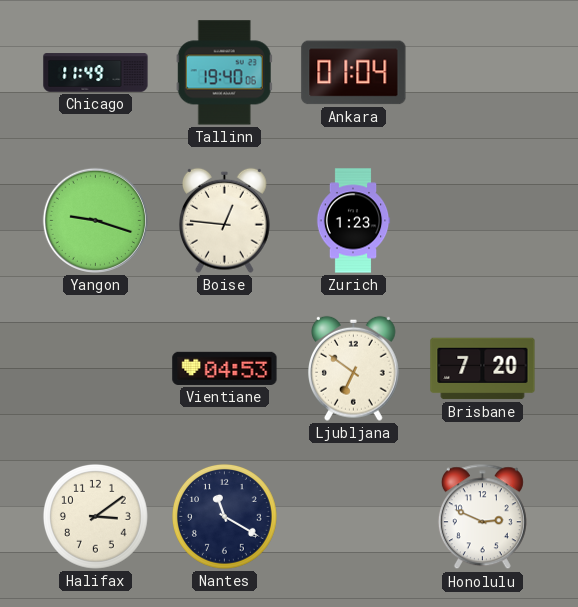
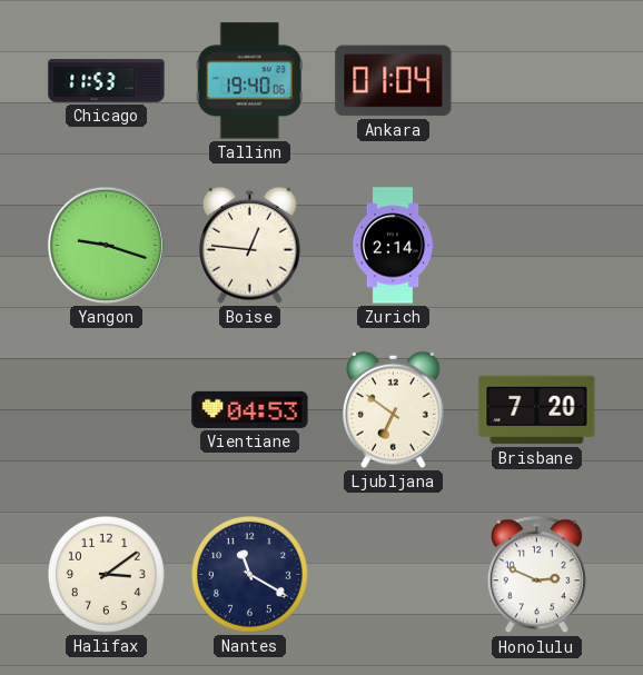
Chicago: 11:49 -> 11:53 (107, 81)
Zurich: 1:23 -> 2:14 (393, 246)
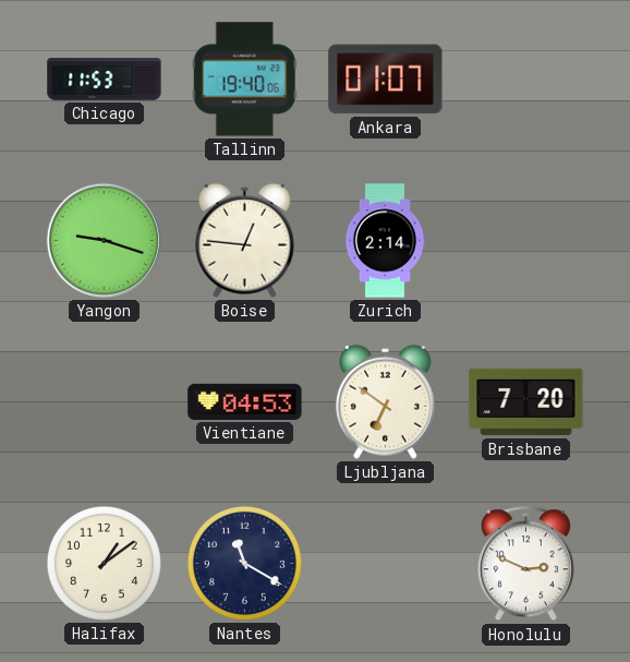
Ankara: 01:04 -> 01:07 (386, 80)
Halifax: 3:09 -> 1:09 (104, 563)
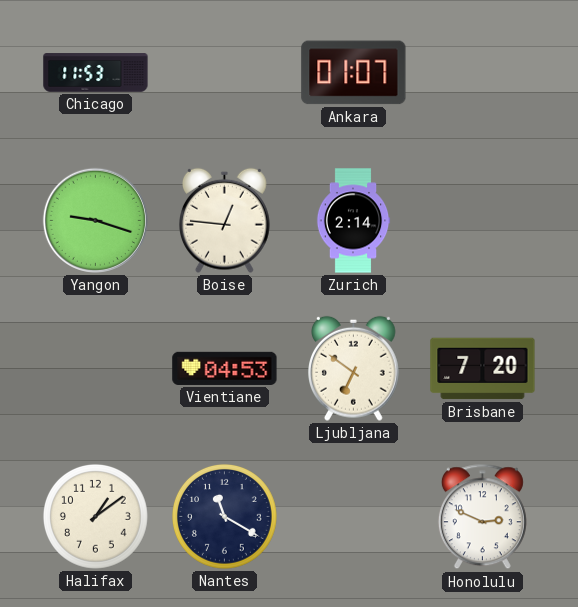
Tallinn: 19:40 -> none (244, 80)
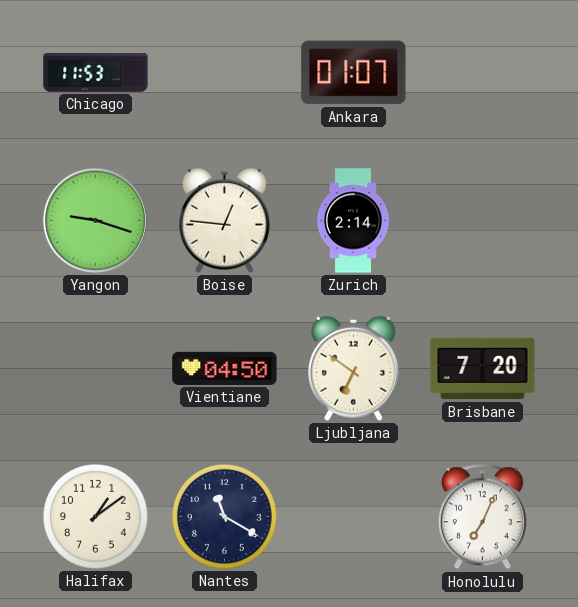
Vientiane: 04:53 -> 04:50 (225, 368)
Honolulu: 2:49 -> 7:04 (482, 517)
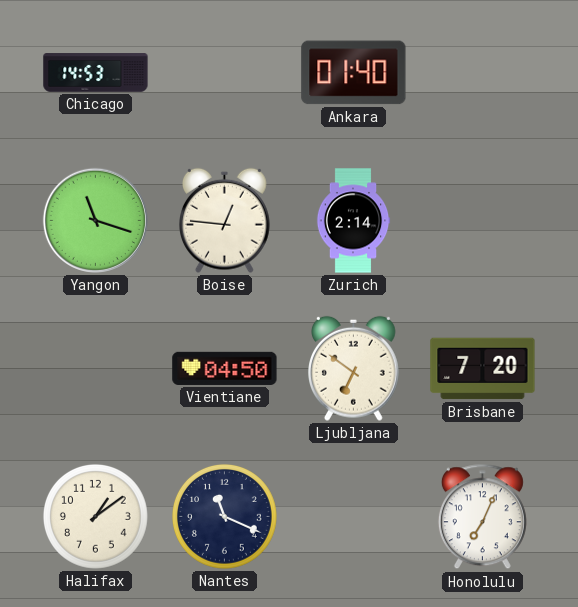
Chicago: 11:53 -> 14:53 (96, 73)
Ankara: 01:07 -> 01:40 (354, 73)
Yangon: 9:18 -> 11:18 (95, 220)
Nantes: 11:20 -> 11:19 (224, 516)
